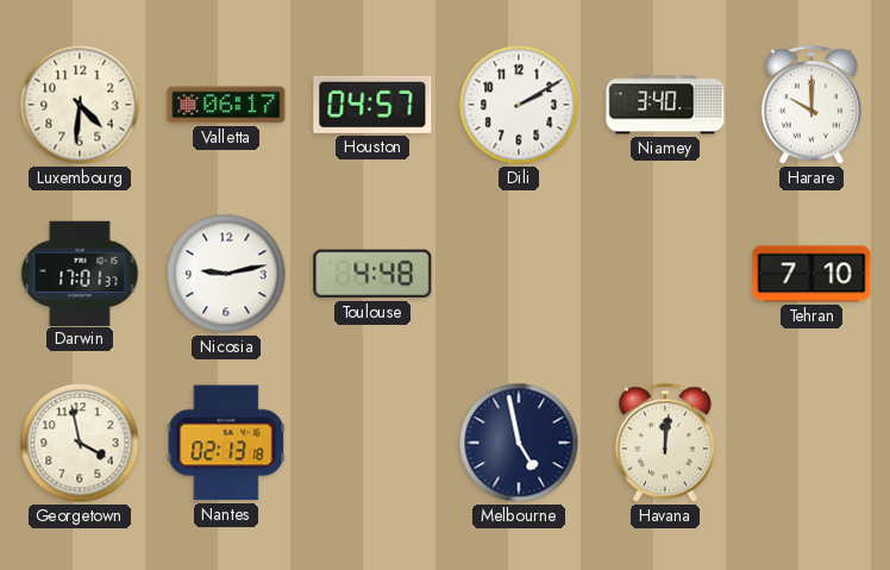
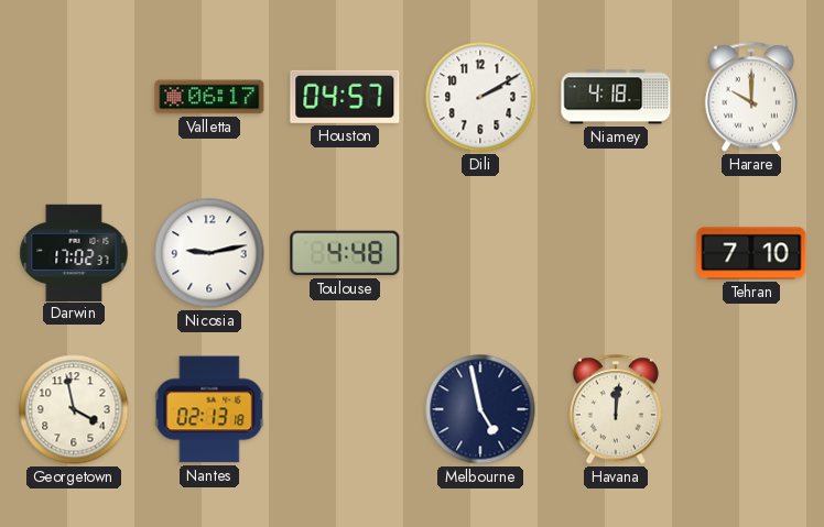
Luxembourg: 4:31 -> none (80, 105)
Niamey: 3:40 -> 4:18 (616, 97)
Darwin: 17:01 -> 17:02 (74, 252)
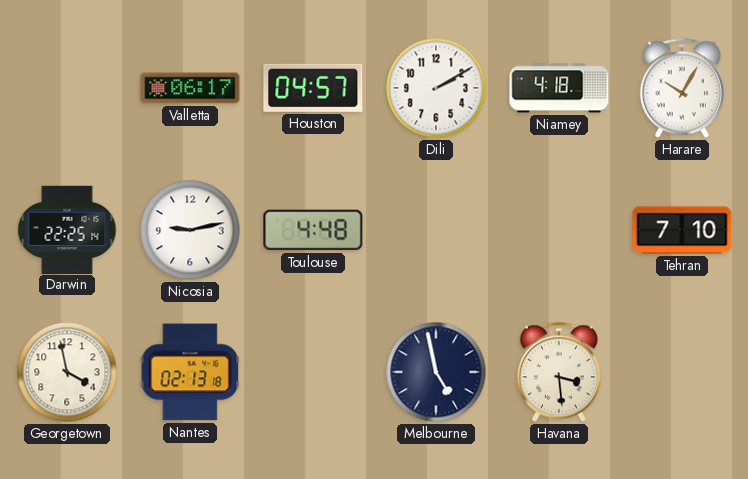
Harare: 10:00 -> 10:05 (682, 88)
Darwin: 17:02 -> 22:25 (67, 229)
Havana: 12:01 -> 3:29 (559, 372)
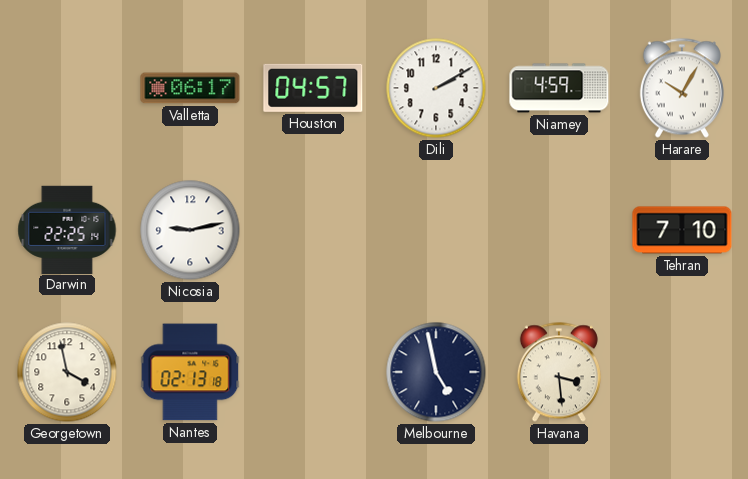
Niamey: 4:18 -> 4:59 (559, 88)
Toulouse: 4:48 -> none (313, 230)
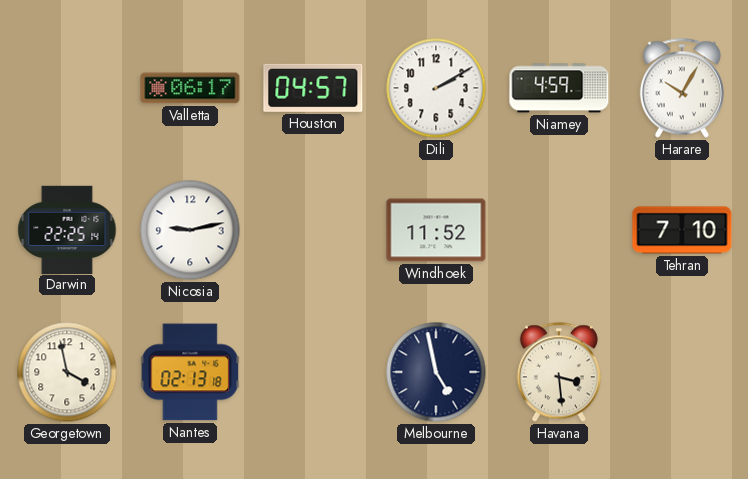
Windhoek: none -> 11:52 (436, 230)
